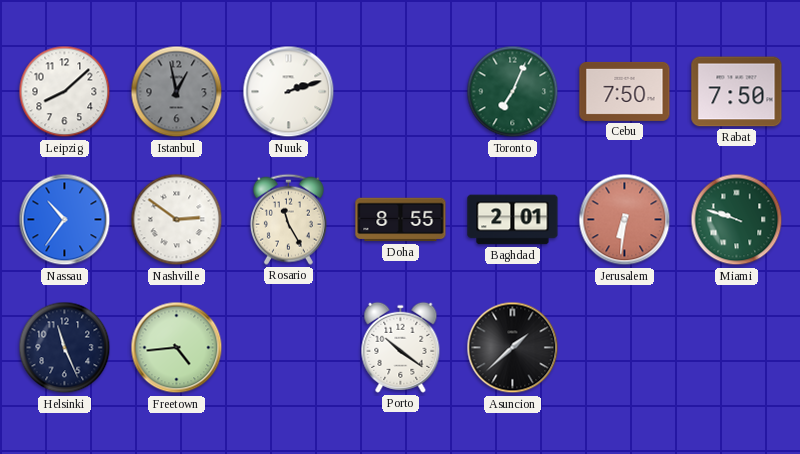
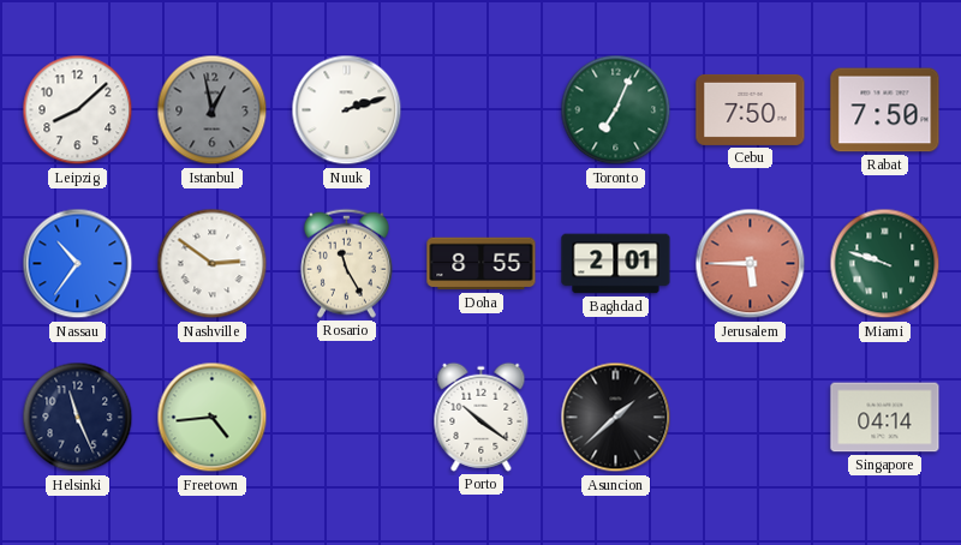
Jerusalem: 6:31 -> 5:45 (751, 264)
Singapore: none -> 04:14 (885, 418)
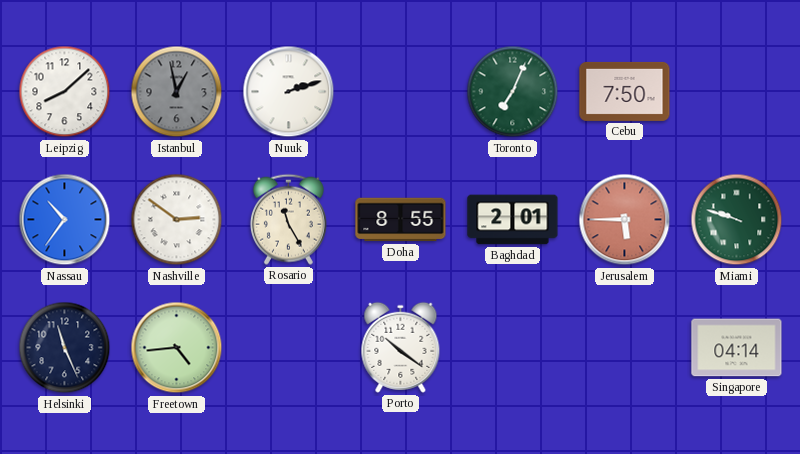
Rabat: 7:50 -> none (885, 110)
Asuncion: 1:38 -> none (616, 418)
